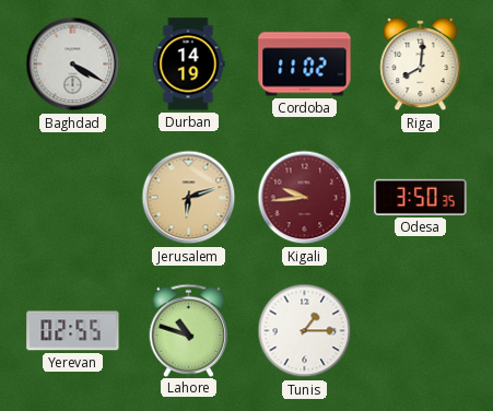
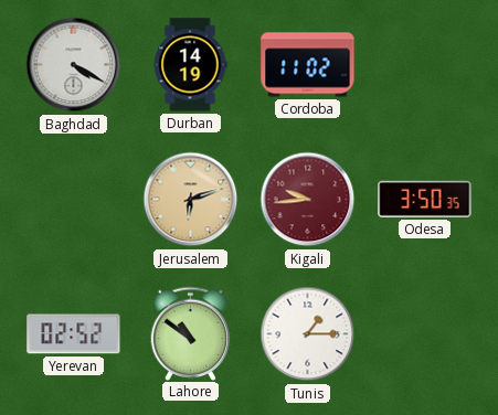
Riga: 8:01 -> none (421, 64)
Yerevan: 02:55 -> 02:52 (74, 334)
Lahore: 10:48 -> 10:51 (191, 333)
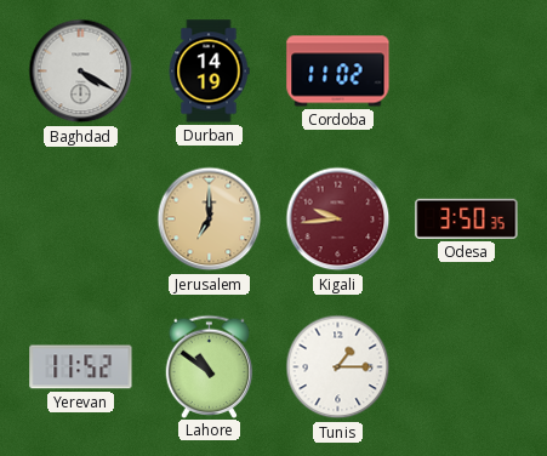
Jerusalem: 6:12 -> 7:00 (210, 220)
Yerevan: 02:52 -> 11:52 (81, 367)
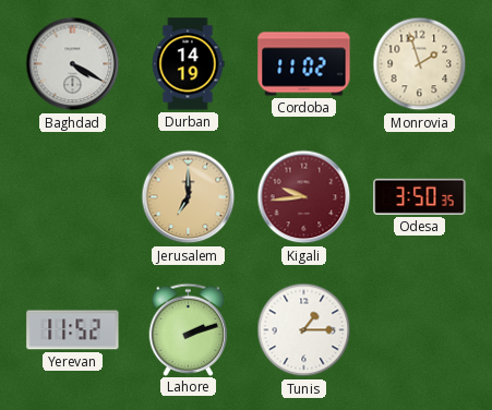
Monrovia: none -> 1:57 (420, 64)
Lahore: 10:51 -> 2:12 (189, 329)
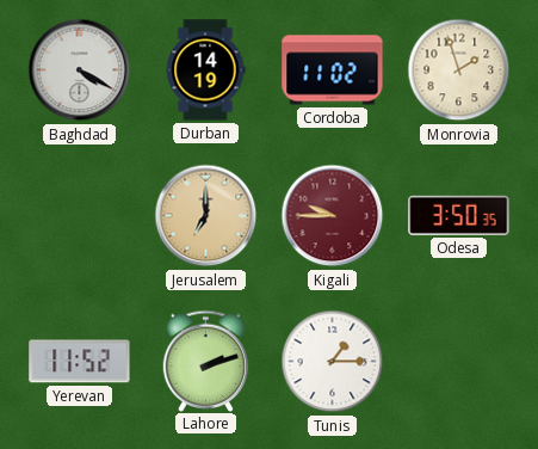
Kigali: 9:44 -> 9:45 (333, 216)
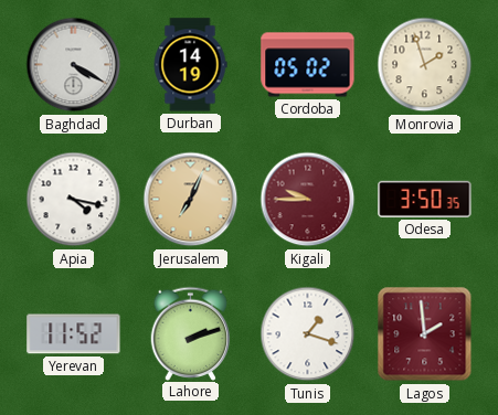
Cordoba: 11:02 -> 05:02 (308, 65)
Apia: none -> 4:17 (74, 200)
Jerusalem: 7:00 -> 7:04 (191, 200)
Tunis: 1:15 -> 1:18 (308, 334)
Lagos: none -> 1:59 (425, 334)
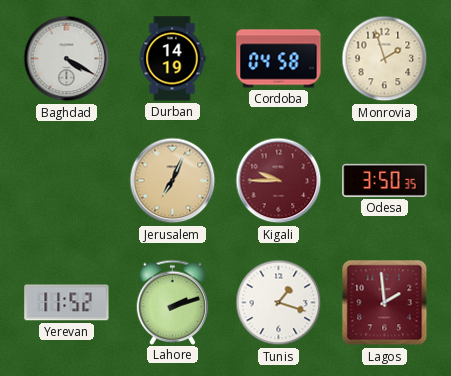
Cordoba: 05:02 -> 04:58 (279, 59)
Apia: 4:17 -> none (74, 200)
